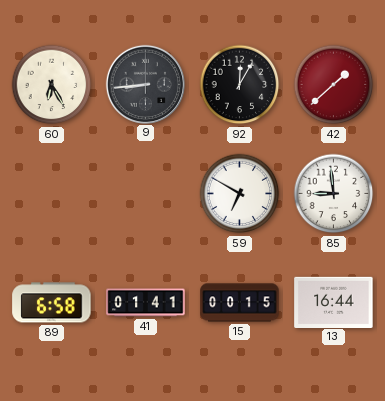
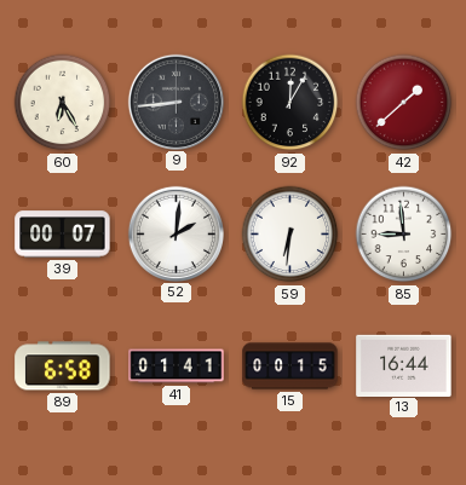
39: none -> 00:07 (63, 235)
52: none -> 2:01 (176, 233)
59: 6:50 -> 6:31 (290, 235)
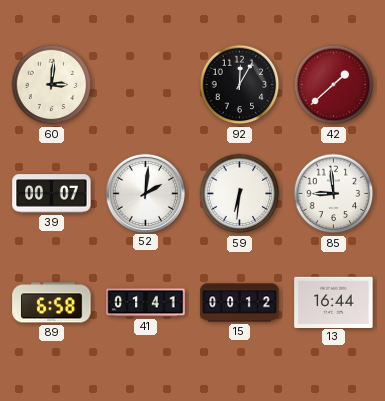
60: 6:25 -> 3:01 (52, 85)
9: 8:44 -> none (176, 102)
15: 00:15 -> 00:12 (240, 303)
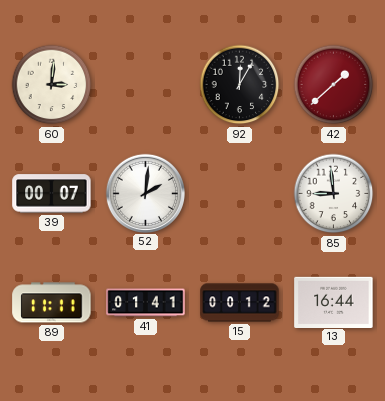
59: 6:31 -> none (240, 194)
89: 6:58 -> 11:11 (52, 303)
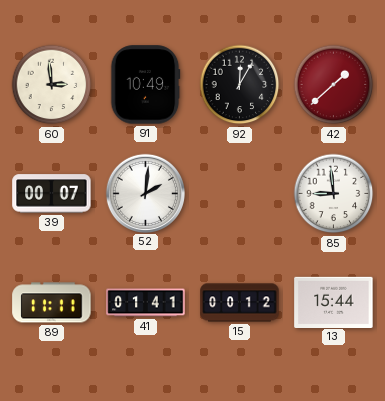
60: 3:01 -> 2:59 (52, 85)
91: none -> 10:49 (145, 85)
13: 16:44 -> 15:44 (334, 302)
